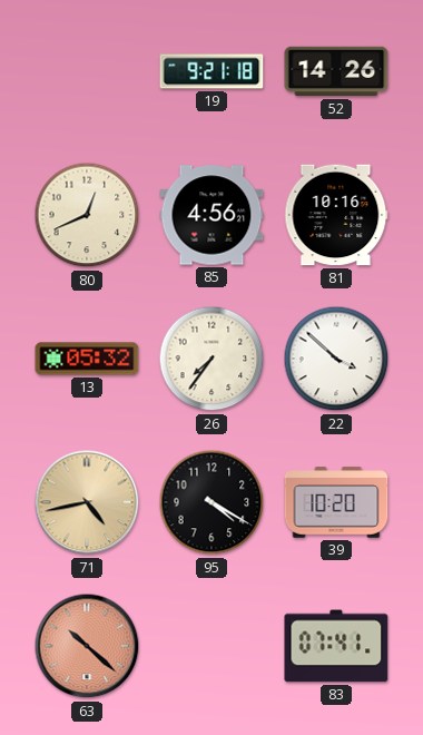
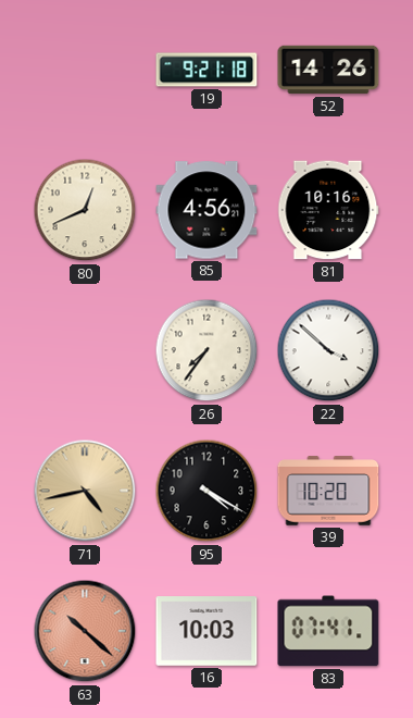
13: 05:32 -> none (87, 359)
16: none -> 10:03 (206, 631)
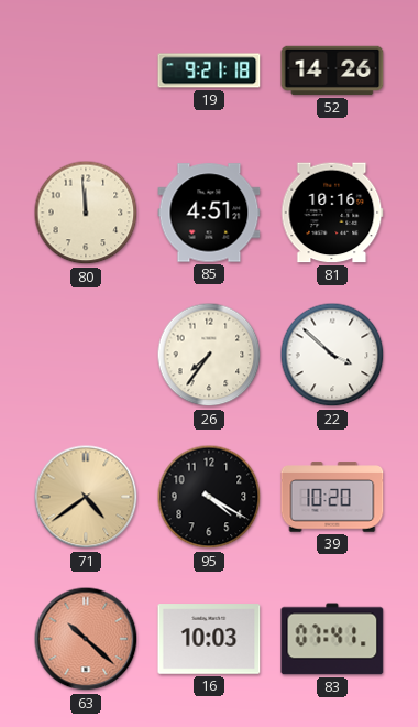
80: 12:41 -> 11:59 (86, 213)
85: 4:56 -> 4:51 (209, 213)
71: 4:43 -> 4:39 (86, 497)
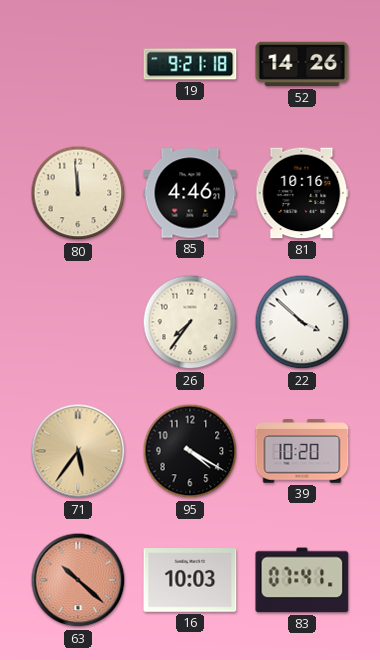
85: 4:51 -> 4:46 (190, 193)
71: 4:39 -> 5:36 (78, 451)
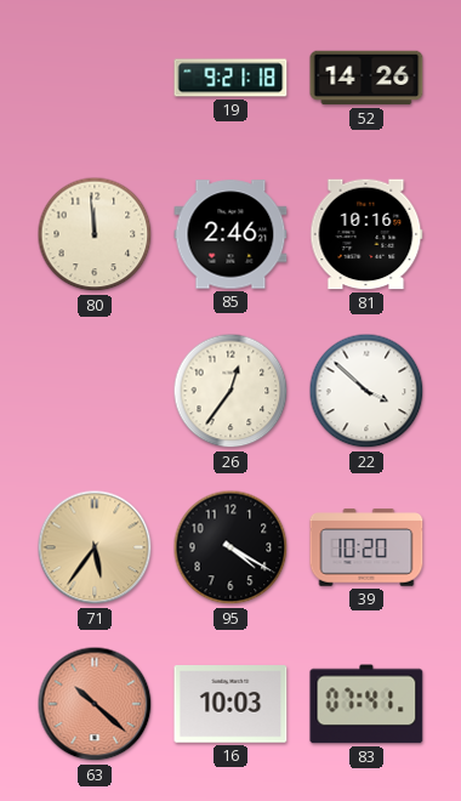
85: 4:46 -> 2:46 (231, 234)
26: 7:36 -> 12:36 (231, 391)
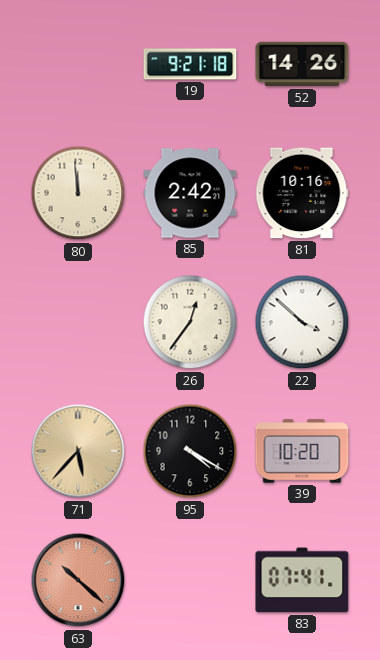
85: 2:46 -> 2:42 (190, 193)
71: 5:36 -> 5:37 (78, 451)
16: 10:03 -> none (231, 704)
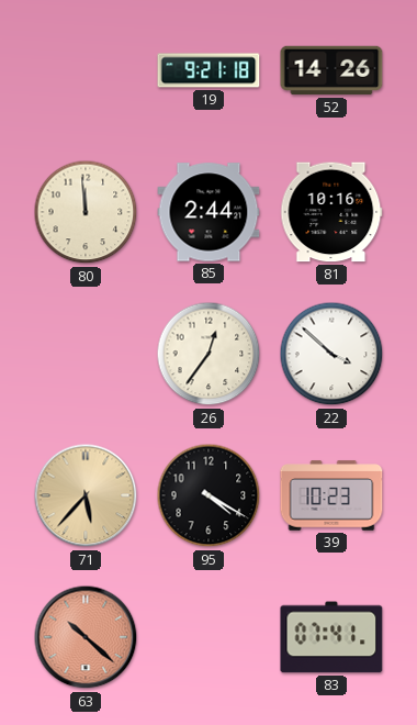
85: 2:42 -> 2:44 (208, 212)
39: 10:20 -> 10:23 (331, 495)
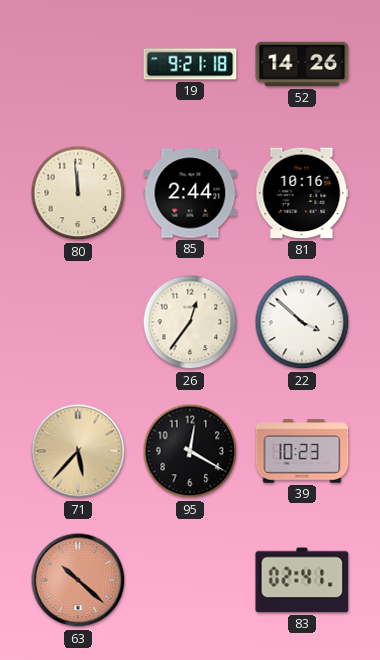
95: 4:20 -> 12:20 (190, 451)
83: 07:41 -> 02:41 (302, 580)
